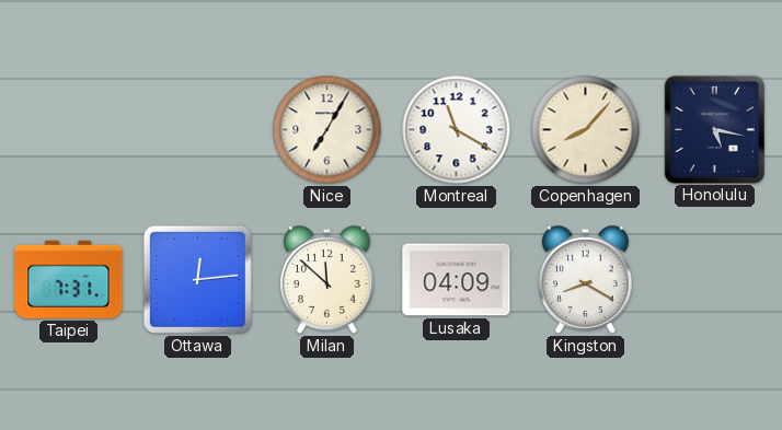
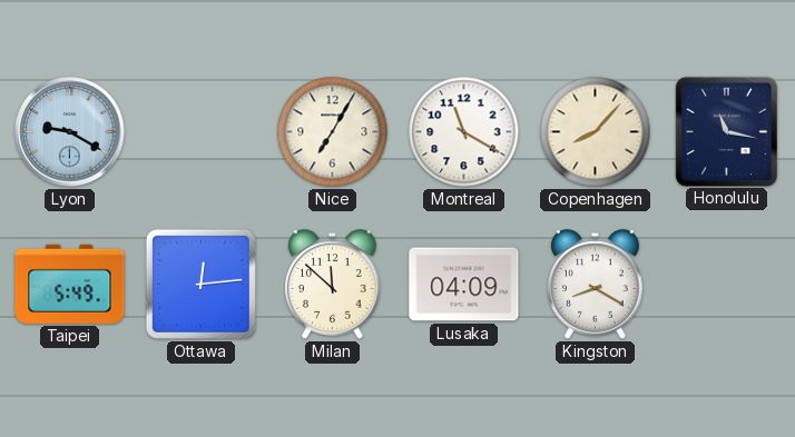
Lyon: none -> 9:20 (70, 132)
Honolulu: 5:17 -> 11:17 (726, 131)
Taipei: 7:31 -> 5:49 (70, 284)
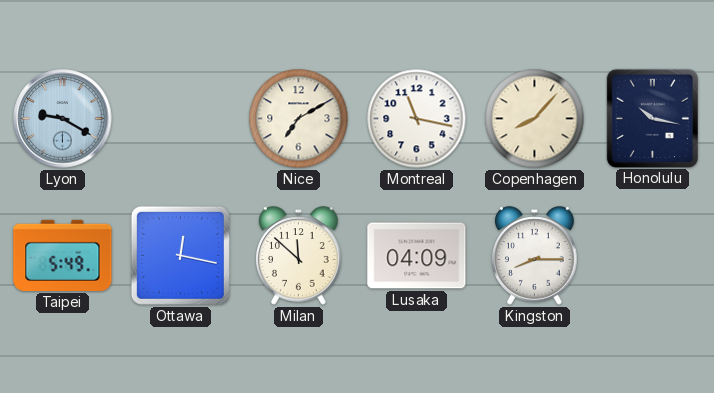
Nice: 7:05 -> 7:10 (299, 119)
Montreal: 11:20 -> 11:17 (417, 119)
Honolulu: 11:17 -> 10:17 (652, 118)
Ottawa: 12:14 -> 12:17 (180, 255)
Kingston: 8:20 -> 8:15 (535, 256)
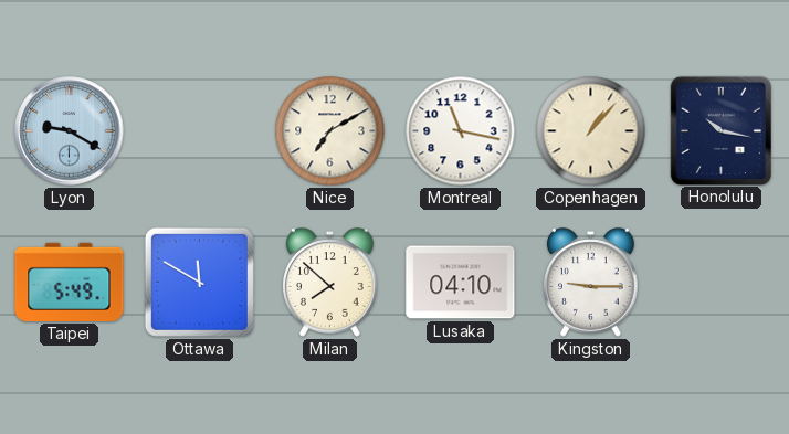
Copenhagen: 8:07 -> 1:07 (591, 131)
Ottawa: 12:17 -> 11:50 (199, 282)
Milan: 11:52 -> 7:52 (330, 283)
Lusaka: 04:09 -> 04:10 (461, 283)
Kingston: 8:15 -> 9:15 (591, 283)
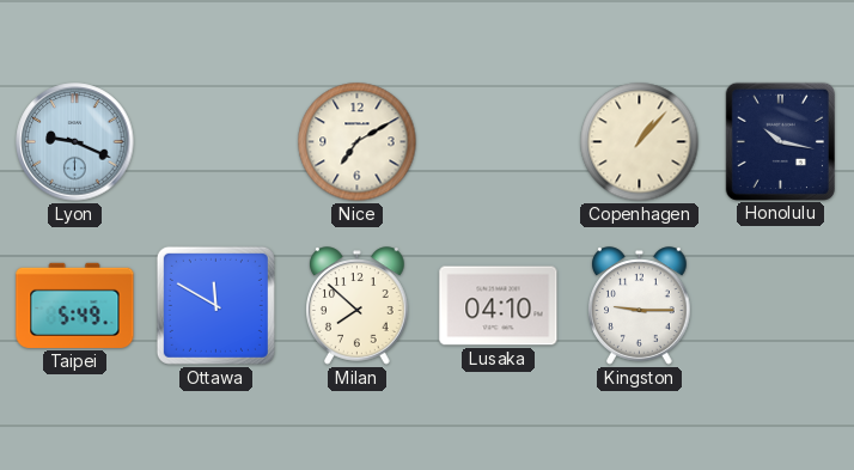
Lyon: 9:20 -> 9:19 (75, 142)
Montreal: 11:17 -> none (461, 131)
